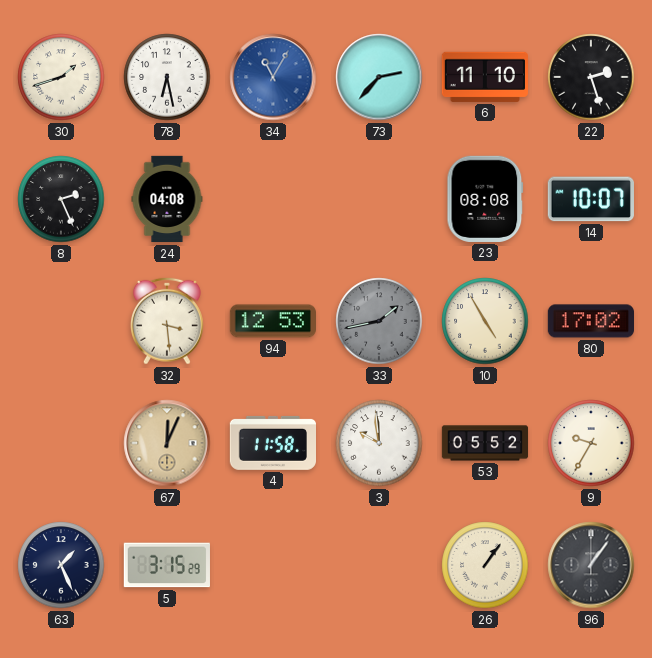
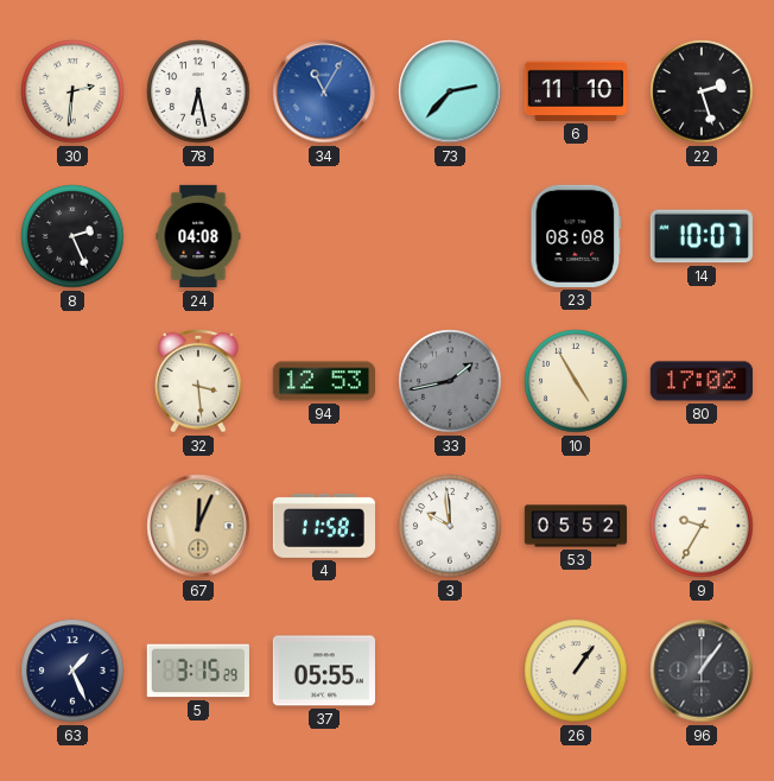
30: 1:42 -> 2:31 (72, 91)
37: none -> 05:55 (323, 671)
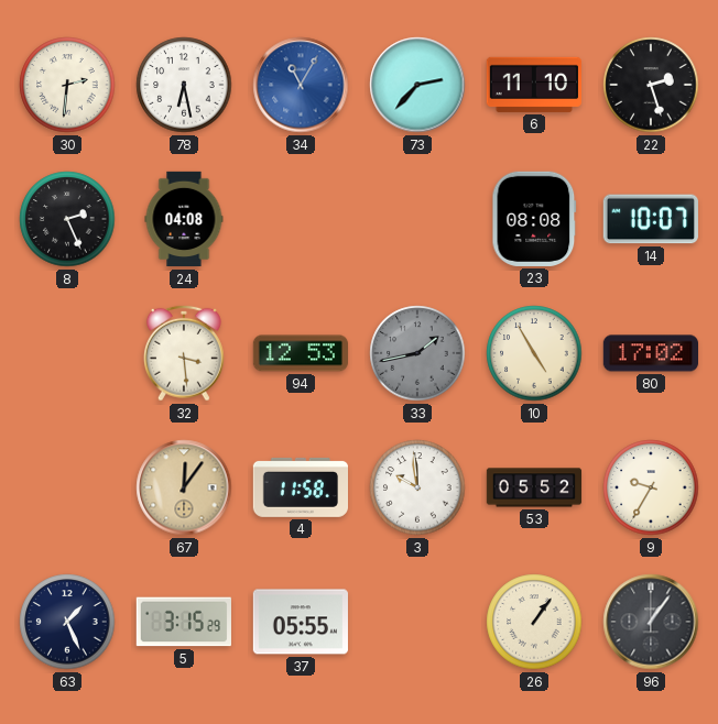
67: 12:04 -> 12:06 (184, 487)
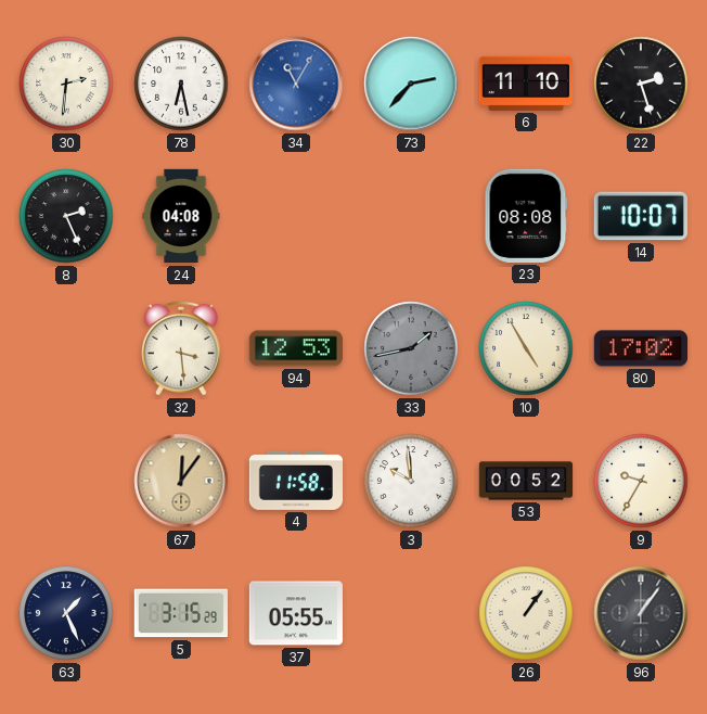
53: 05:52 -> 00:52 (526, 481)
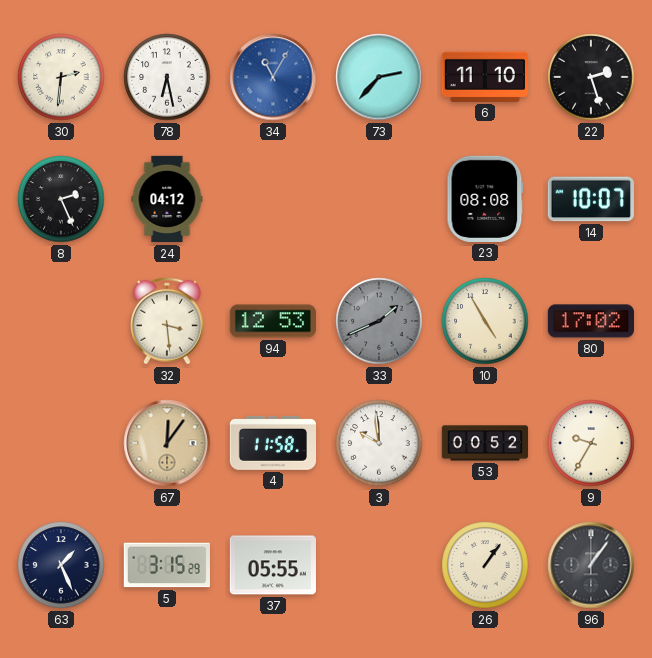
24: 04:08 -> 04:12 (167, 199)
33: 1:43 -> 1:41 (379, 321)
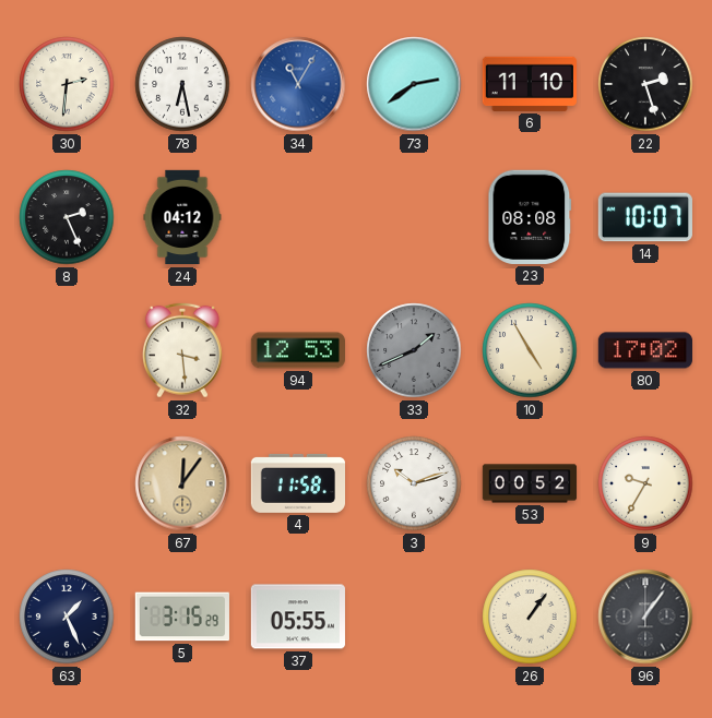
73: 2:37 -> 2:39 (414, 84)
3: 9:59 -> 10:12 (414, 483)
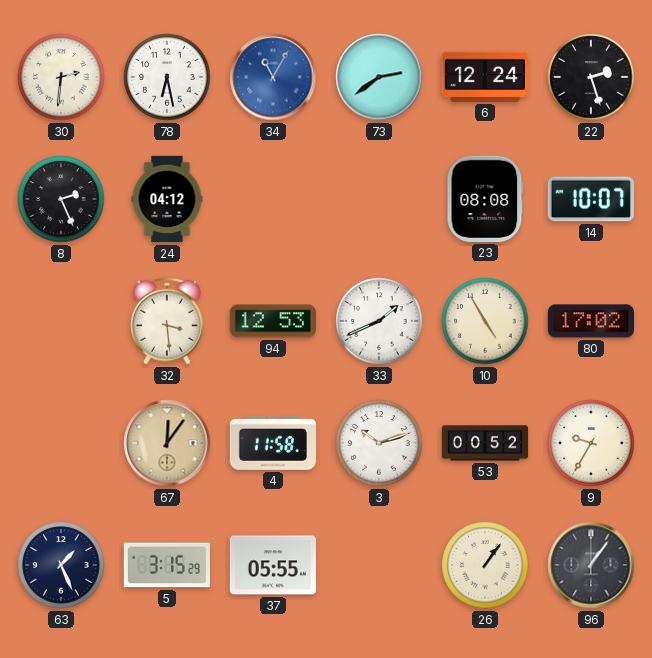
6: 11:10 -> 12:24 (485, 77)
33 dial: grey -> white (379, 321)
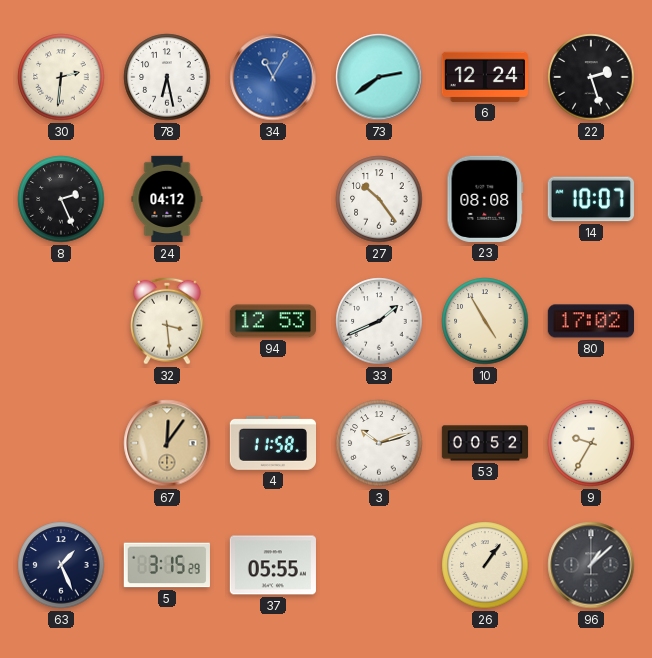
27: none -> 10:24 (379, 199)
96: 1:06 -> 1:08 (591, 565)
